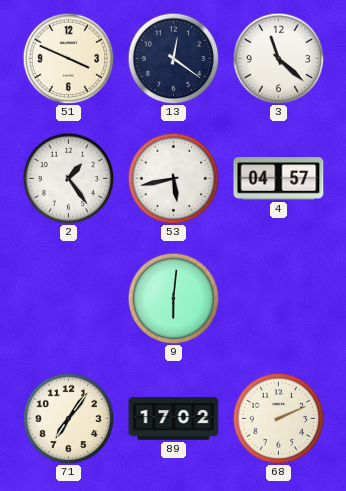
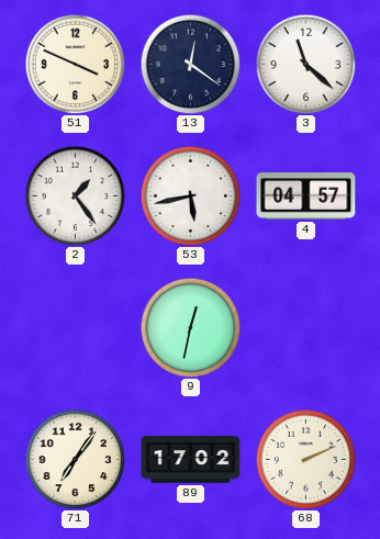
9: 6:01 -> 12:32 (190, 327)
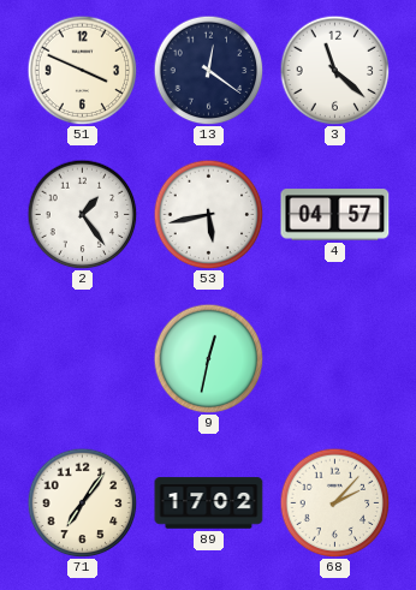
68: 2:11 -> 2:07 (334, 502)
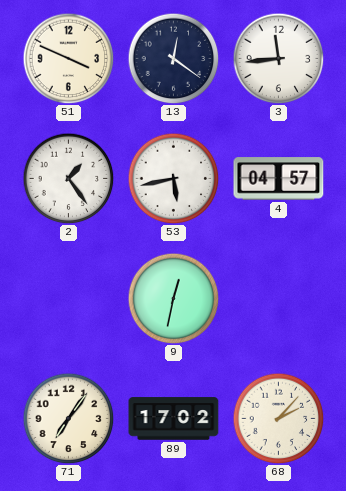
3: 11:22 -> 11:44 (278, 58)
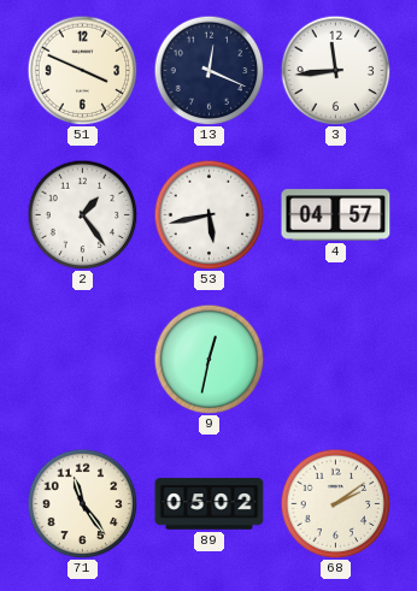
13: 12:21 -> 12:19 (208, 70)
71: 7:06 -> 11:24 (82, 503)
89: 17:02 -> 05:02 (210, 504)
68: 2:07 -> 2:09 (335, 503)
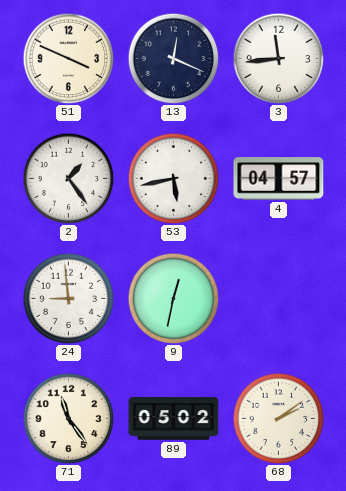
24: none -> 8:59 (68, 298)
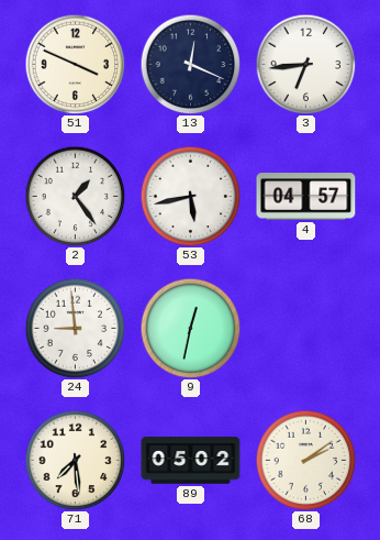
3: 11:44 -> 6:44 (305, 64)
71: 11:24 -> 7:29 (75, 460)
